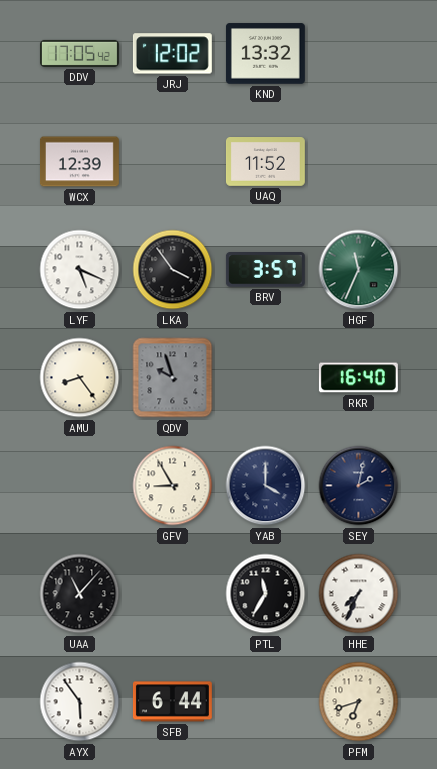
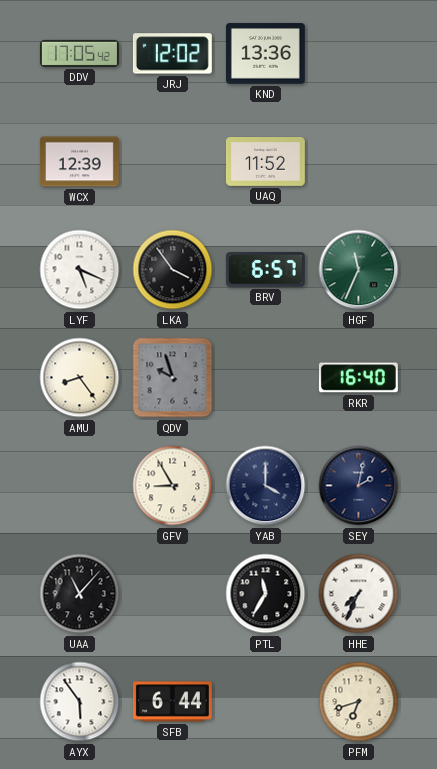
KND: 13:32 -> 13:36 (265, 54)
BRV: 3:57 -> 6:57 (265, 270)
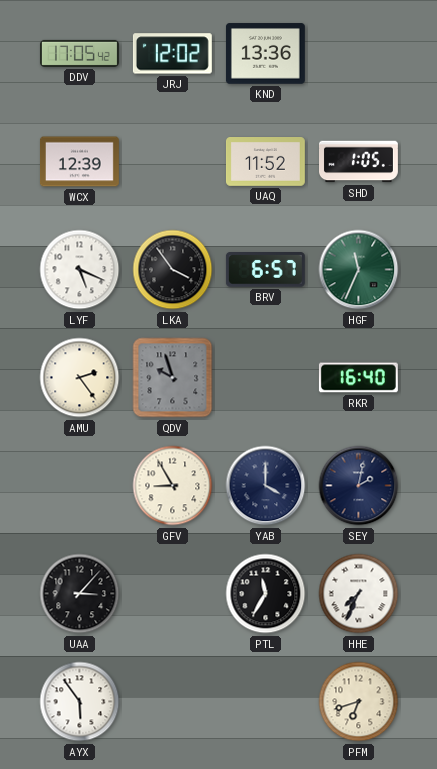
SHD: none -> 1:05 (359, 162)
AMU: 8:24 -> 2:24 (80, 378)
UAA: 11:07 -> 3:07 (80, 594)
SFB: 6:44 -> none (172, 702)
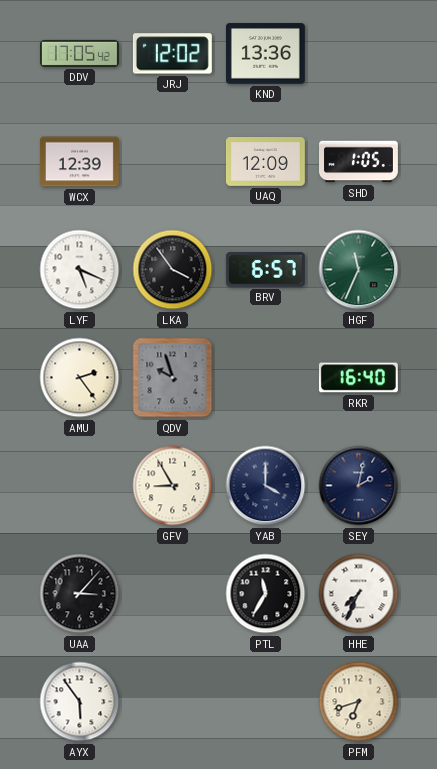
UAQ: 11:52 -> 12:09 (265, 162)
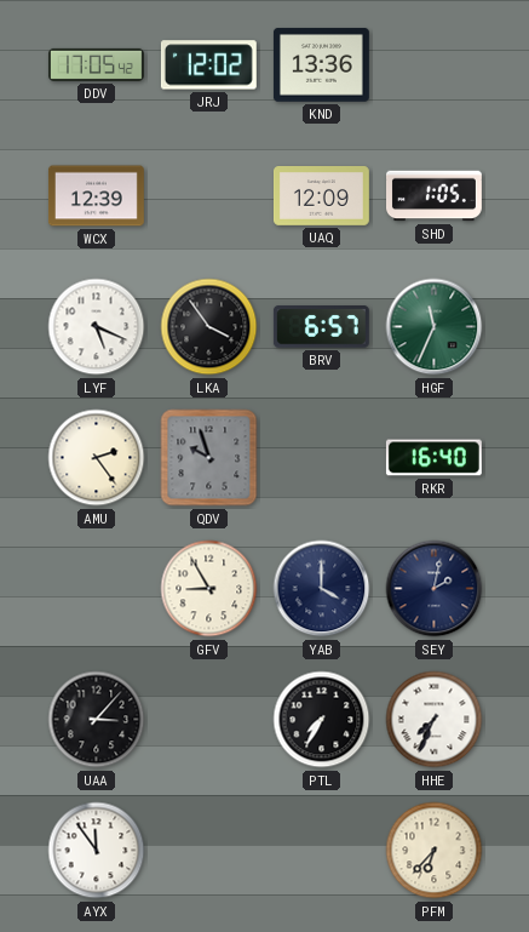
PTL: 11:35 -> 7:35 (322, 720)
AYX: 5:54 -> 11:54 (97, 851)
PFM: 6:42 -> 6:37 (435, 851)
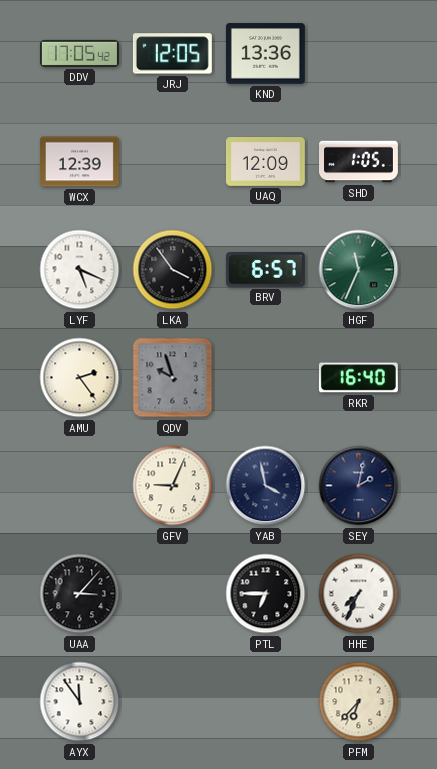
JRJ: 12:02 -> 12:05 (172, 54)
GFV: 8:55 -> 9:04 (173, 486)
YAB: 4:00 -> 3:58 (266, 486)
PTL: 7:35 -> 6:45 (266, 594)
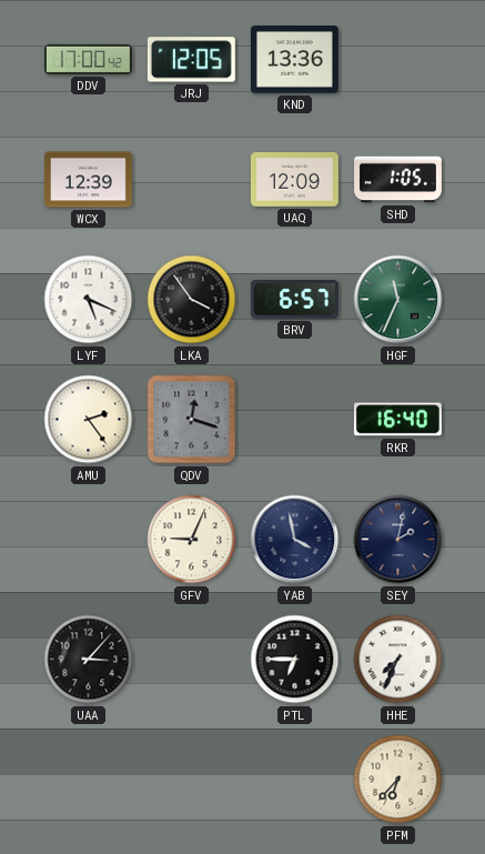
DDV: 17:05 -> 17:00 (89, 59)
QDV: 9:57 -> 12:18 (192, 420)
AYX: 11:54 -> none (80, 702)
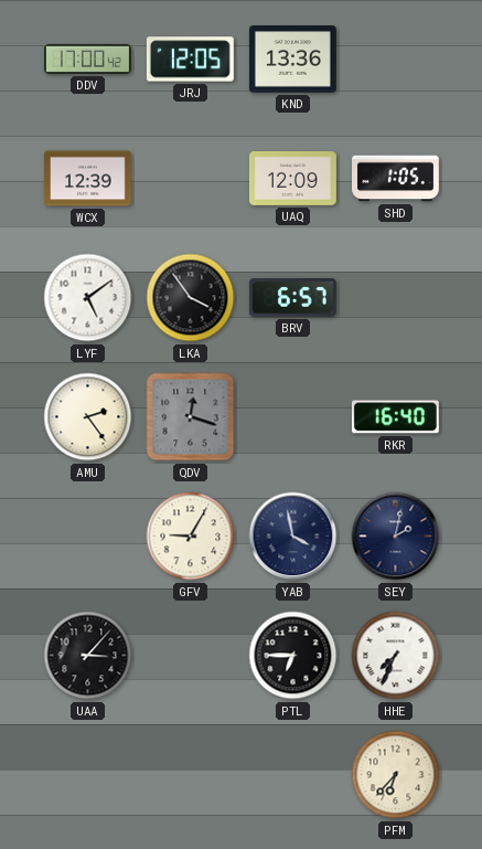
LYF: 5:19 -> 5:09 (88, 298)
HGF: 11:34 -> none (398, 300)
GFV: 9:04 -> 9:05 (191, 537)
